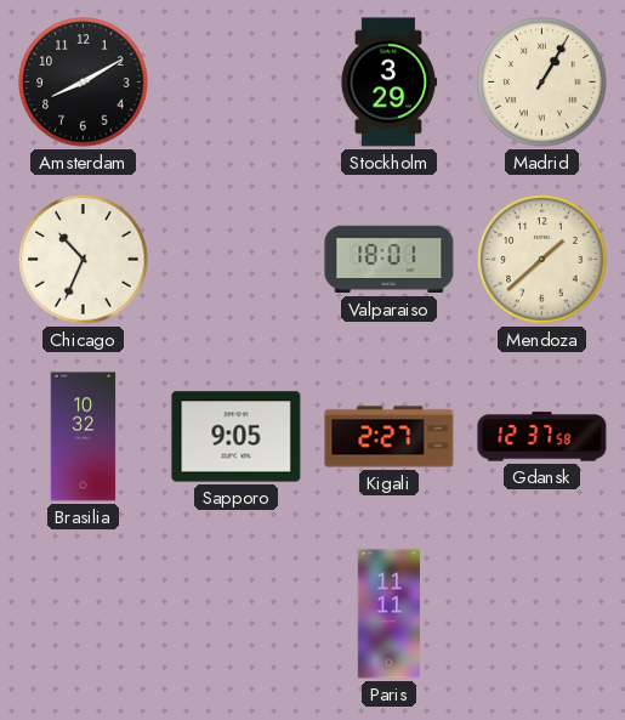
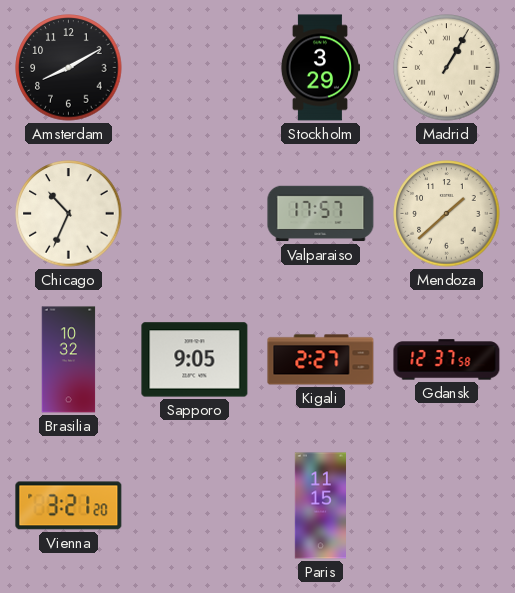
Valparaiso: 18:01 -> 17:57 (321, 214)
Vienna: none -> 3:21 (69, 506)
Paris: 11:11 -> 11:15 (320, 506)
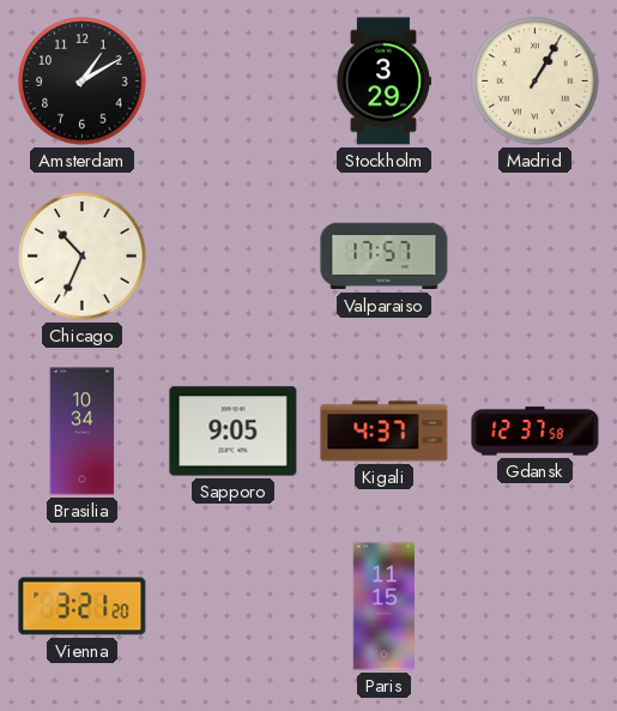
Amsterdam: 8:10 -> 1:10 (83, 82)
Mendoza: 1:38 -> none (447, 214)
Brasilia: 10:32 -> 10:34 (83, 432)
Kigali: 2:27 -> 4:37 (385, 432)
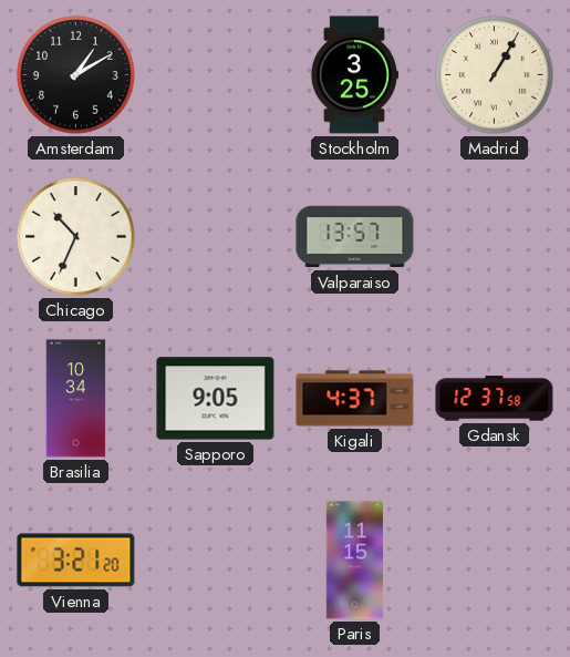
Stockholm: 3:29 -> 3:25 (353, 75)
Valparaiso: 17:57 -> 13:57 (355, 237)
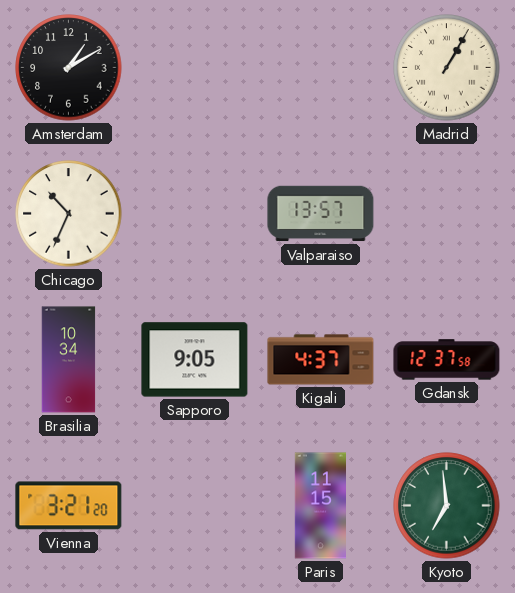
Stockholm: 3:25 -> none (353, 75)
Kyoto: none -> 6:59 (447, 506)
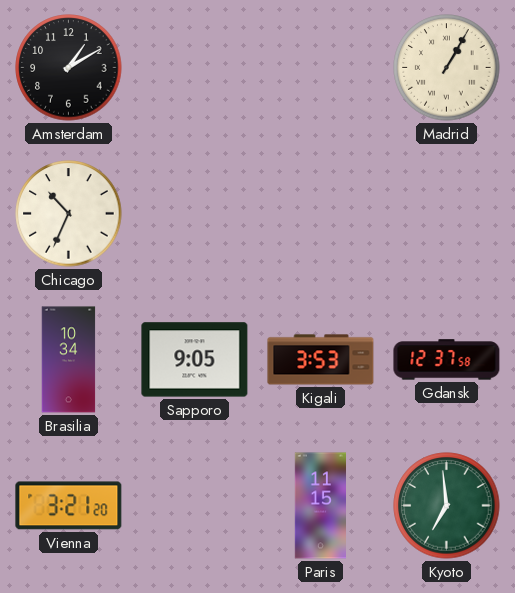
Valparaiso: 13:57 -> none (321, 214)
Kigali: 4:37 -> 3:53 (321, 360)
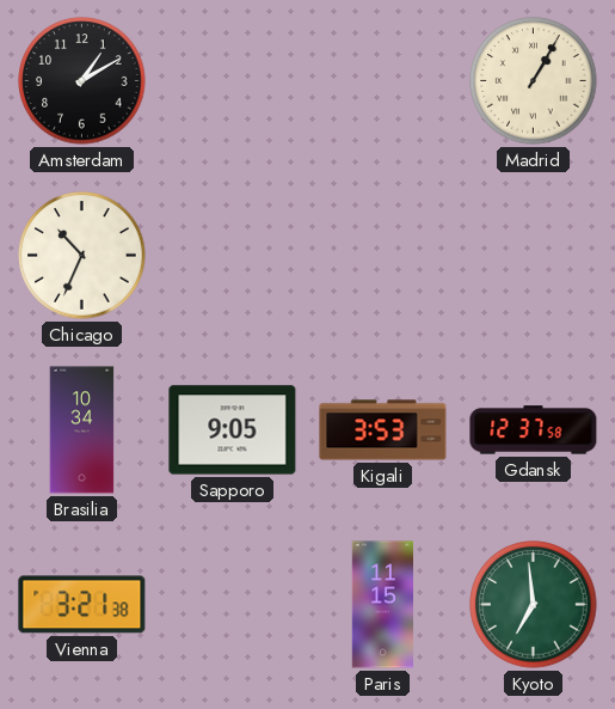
Vienna: 3:21:20 -> 3:21:38 (82, 605)
